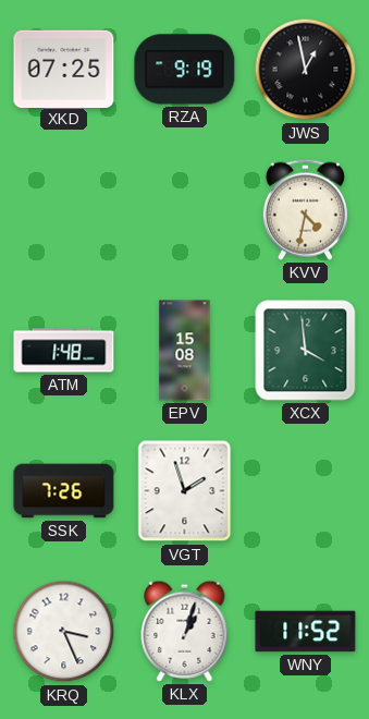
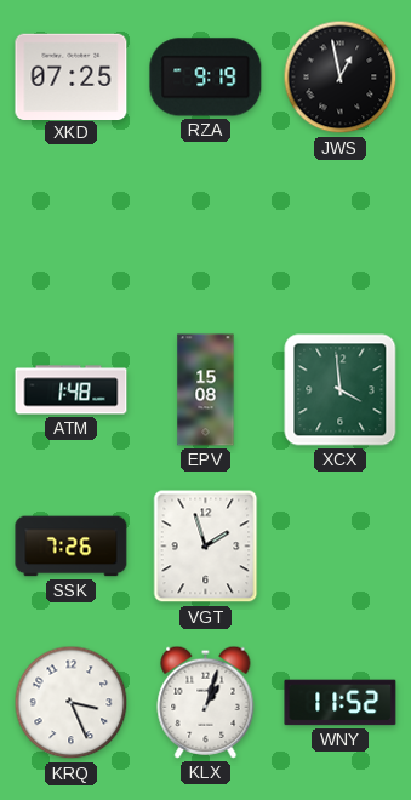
KVV: 4:32 -> none (305, 209)
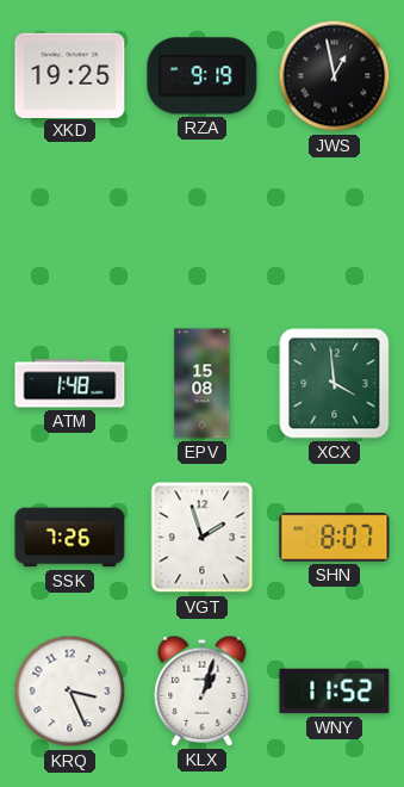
XKD: 07:25 -> 19:25 (70, 75)
SHN: none -> 8:07 (335, 538)
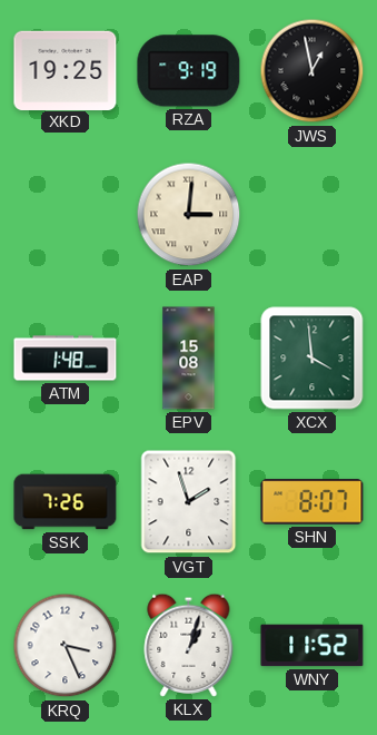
EAP: none -> 3:01 (189, 215)
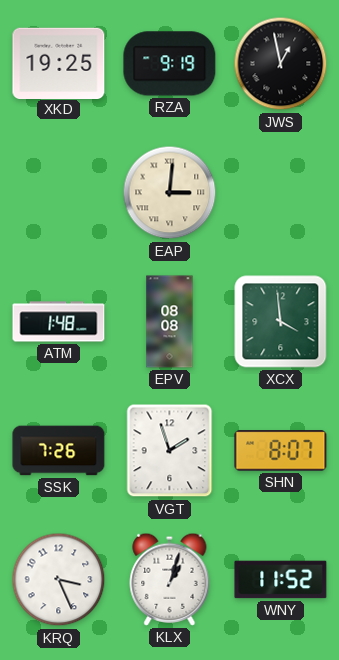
EPV: 15:08 -> 08:08 (170, 322)
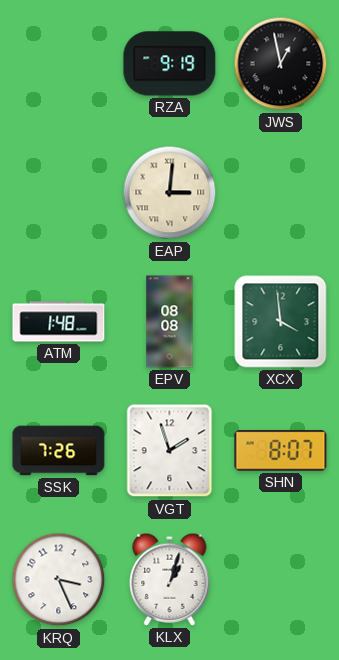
XKD: 19:25 -> none (59, 63)
WNY: 11:52 -> none (281, 580)
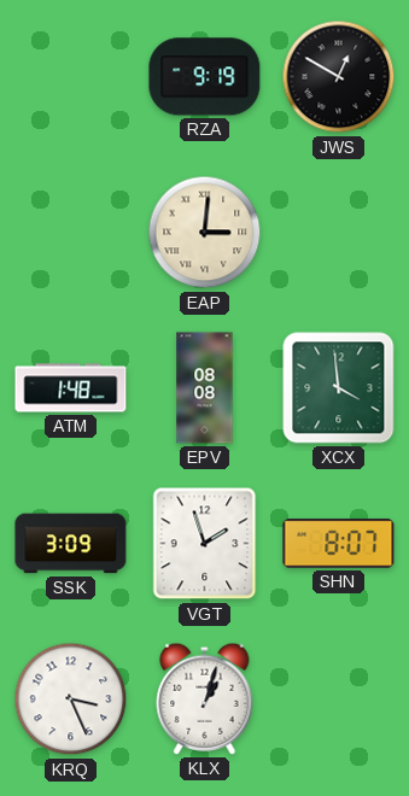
JWS: 12:58 -> 12:50 (339, 77)
SSK: 7:26 -> 3:09 (71, 544)
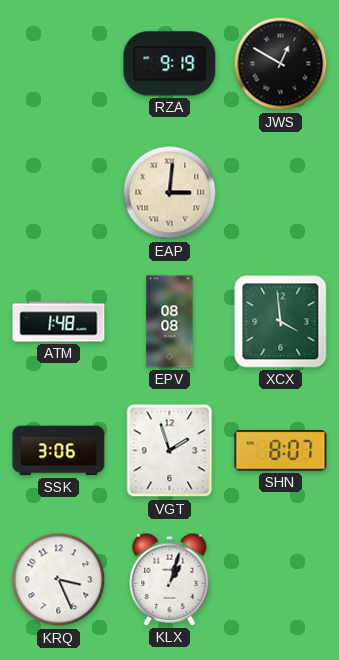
SSK: 3:09 -> 3:06 (59, 451)
